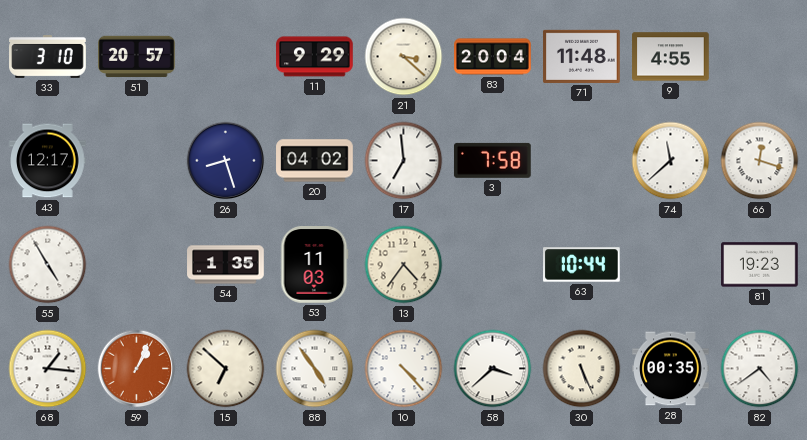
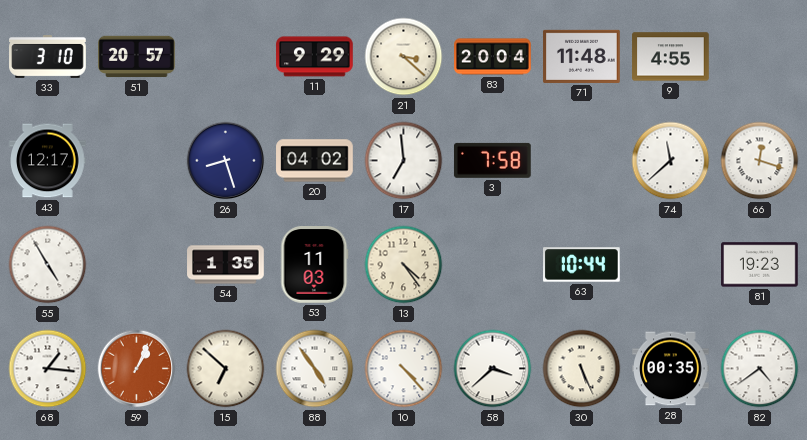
13: 4:36 -> 4:24 (404, 265)
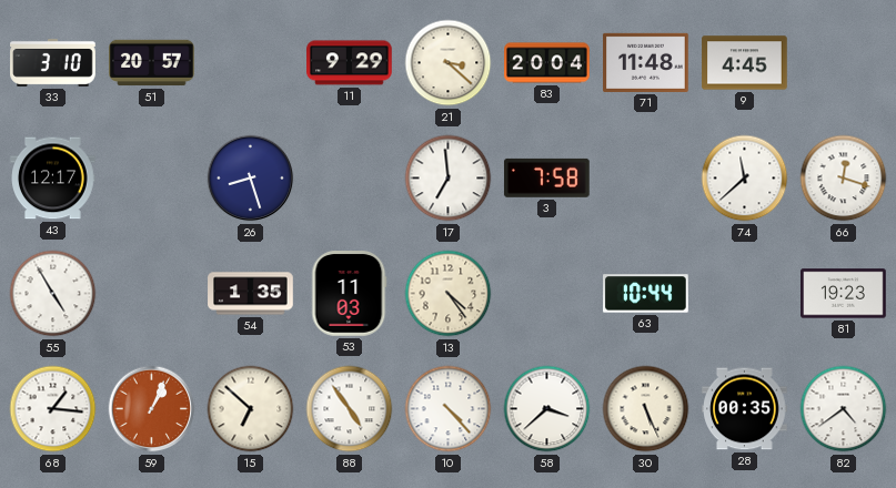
9: 4:55 -> 4:45 (745, 63)
20: 04:02 -> none (315, 161)
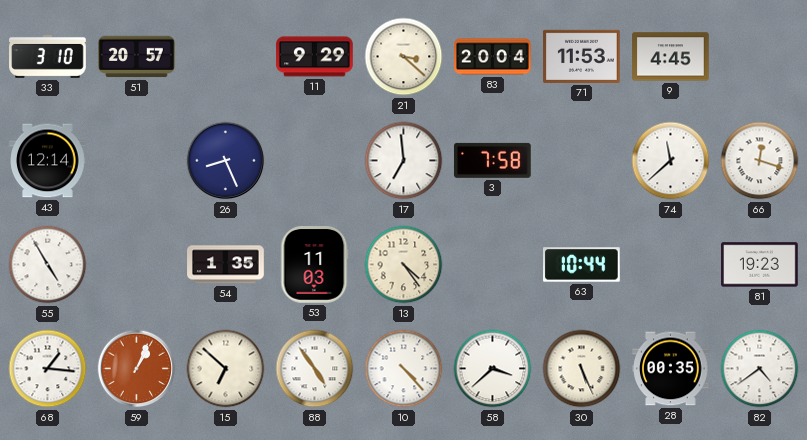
71: 11:48 -> 11:53 (582, 56)
43: 12:17 -> 12:14 (48, 161)
26: 8:27 -> 8:26 (226, 161)
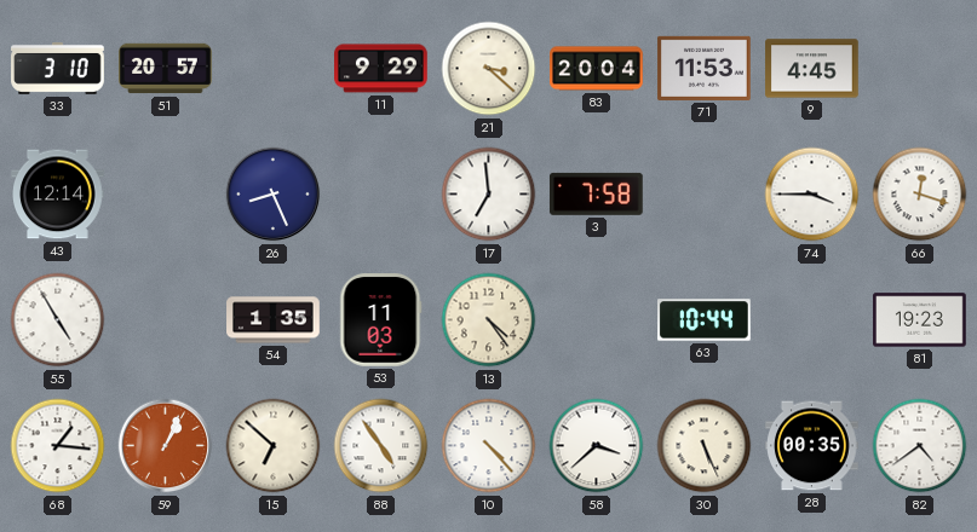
74: 11:38 -> 3:45 (812, 195)
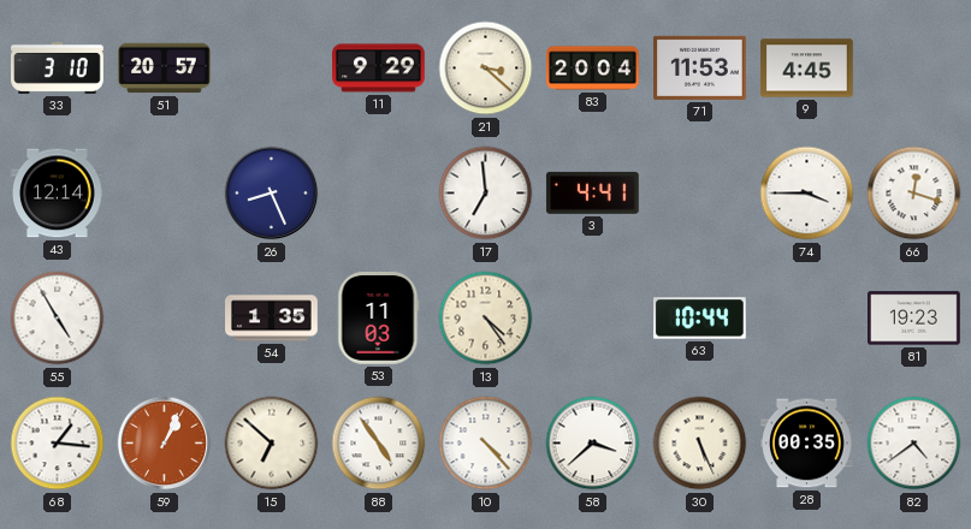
3: 7:58 -> 4:41 (592, 192)
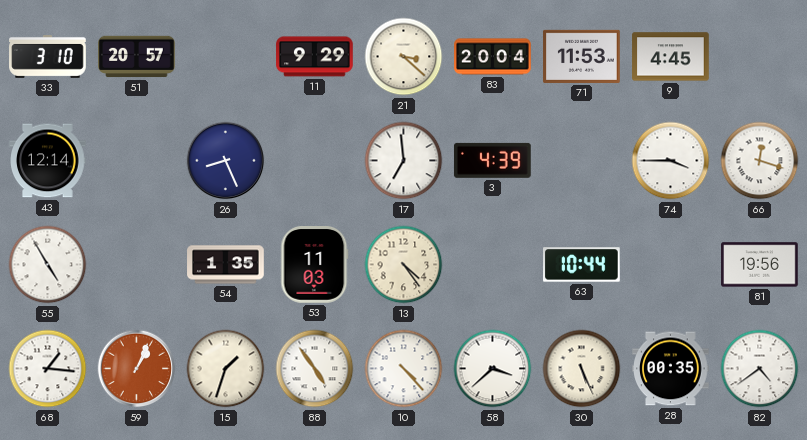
3: 4:41 -> 4:39 (492, 160)
81: 19:23 -> 19:56 (760, 265)
15: 6:52 -> 1:33 (226, 369)
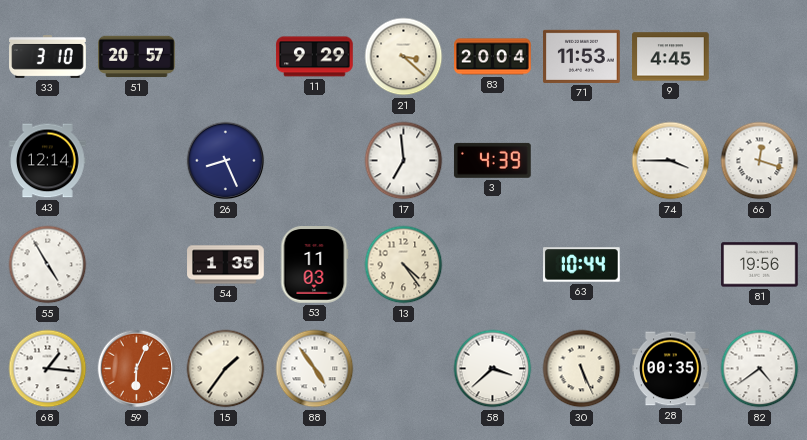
59: 1:04 -> 6:04 (137, 369)
15: 1:33 -> 1:36 (226, 369)
10: 4:23 -> none (404, 369)
